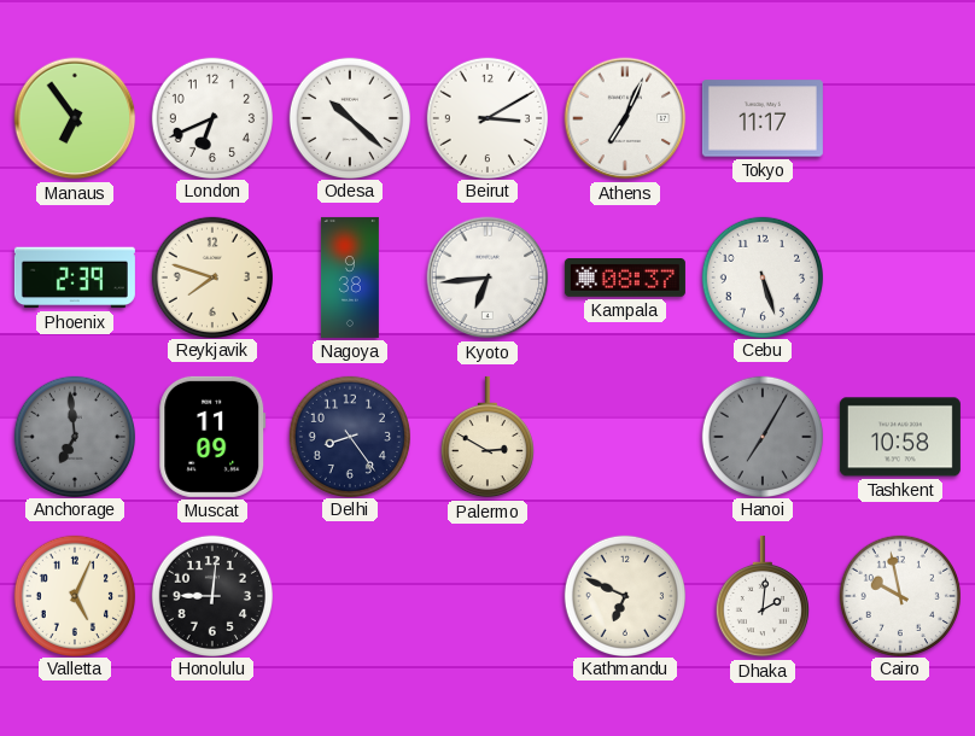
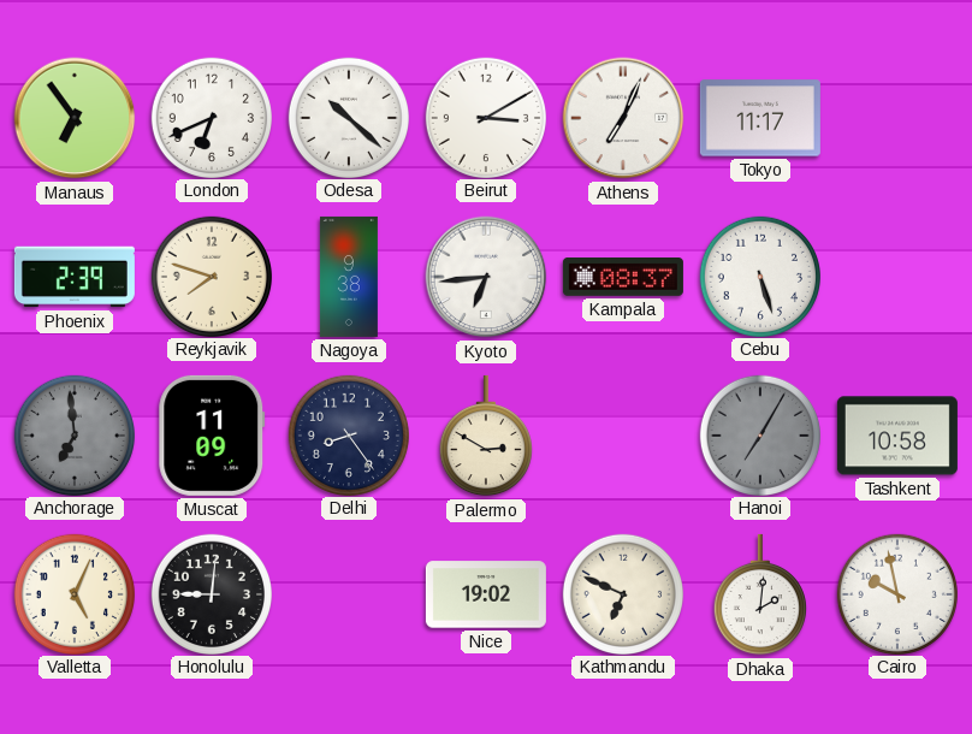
Nice: none -> 19:02 (486, 594)
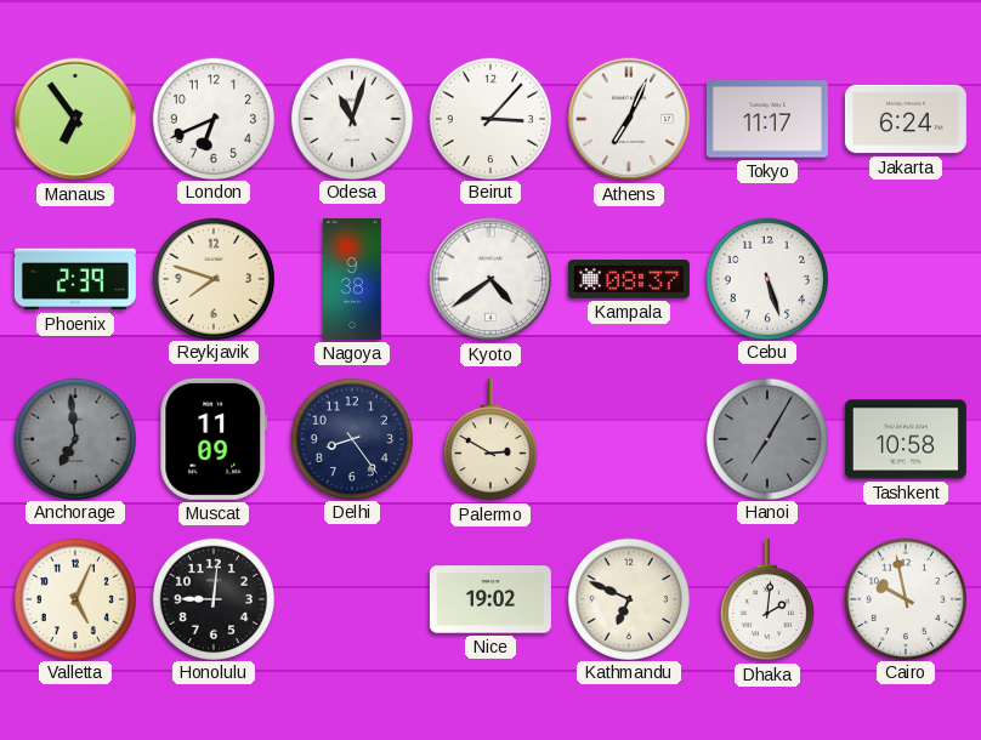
Odesa: 10:22 -> 11:03 (351, 118)
Beirut: 3:10 -> 3:07 (489, 118)
Jakarta: none -> 6:24 (906, 119)
Kyoto: 6:44 -> 4:39 (491, 279)
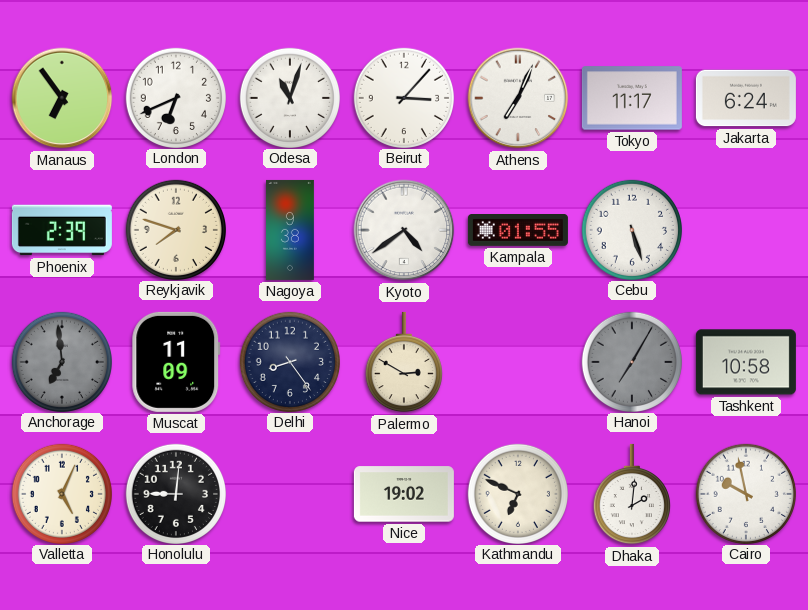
Kampala: 08:37 -> 01:55 (518, 231)
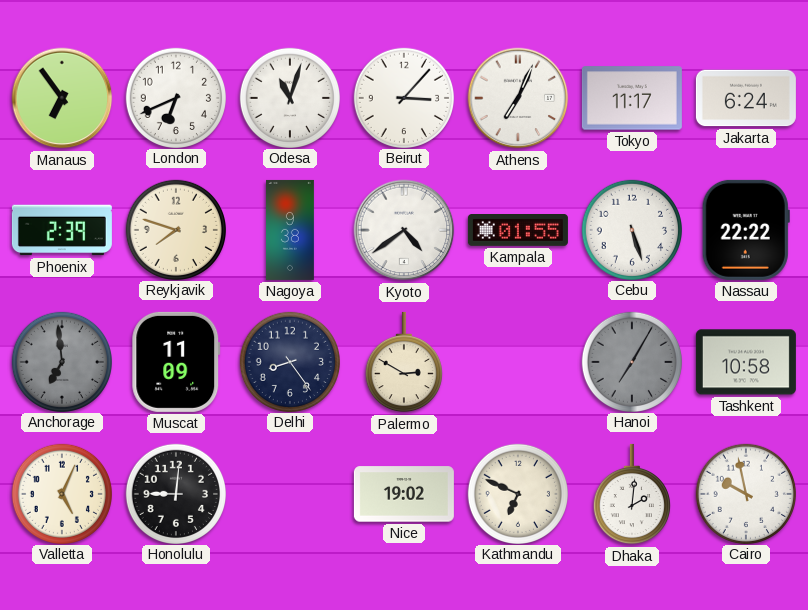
Nassau: none -> 22:22 (746, 230)
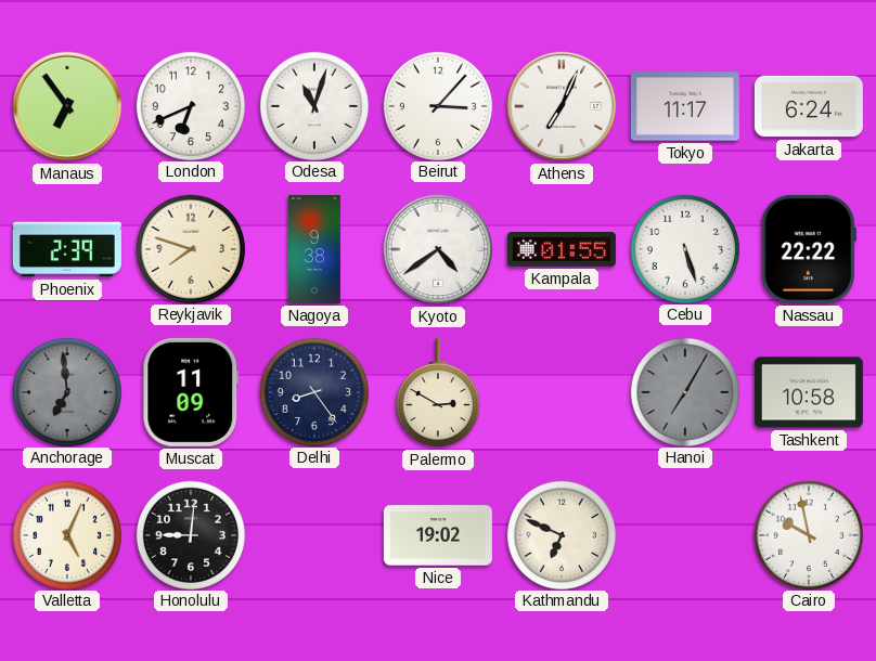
Dhaka: 2:01 -> none (632, 494)
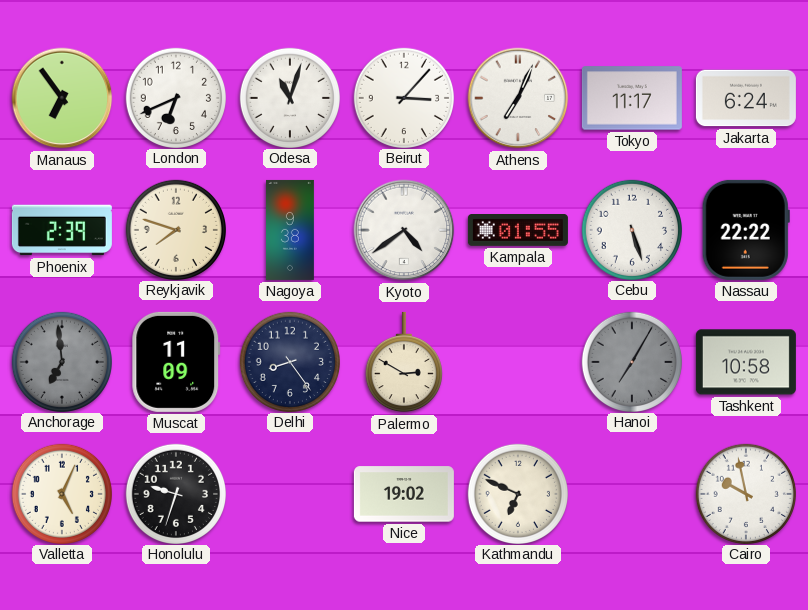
Honolulu: 9:01 -> 9:33 (175, 493)
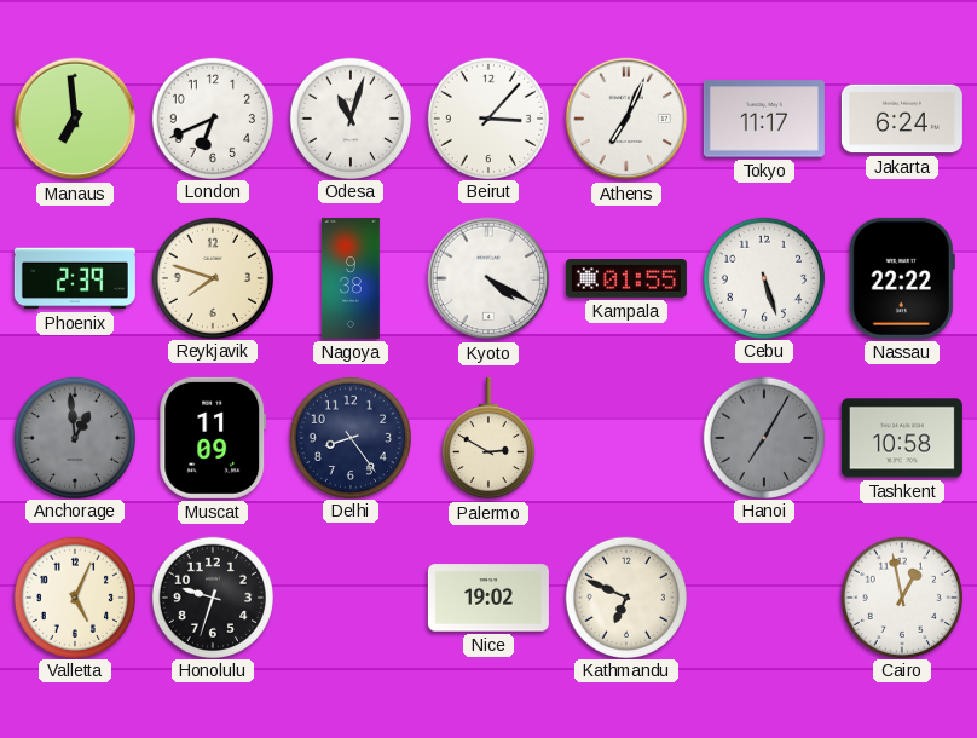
Manaus: 6:54 -> 6:59 (75, 119)
Kyoto: 4:39 -> 4:20 (489, 278)
Anchorage: 6:59 -> 12:59 (74, 437)
Cairo: 9:58 -> 12:58 (901, 596)
